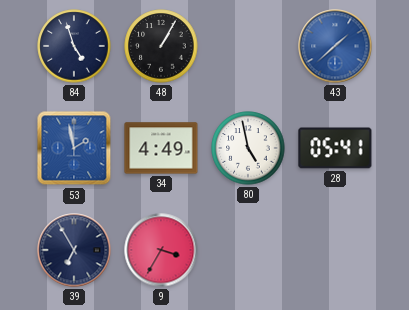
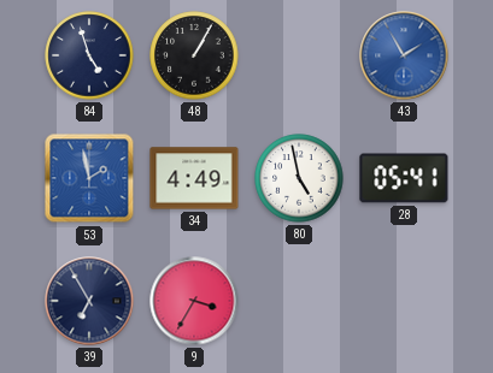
43: 1:38 -> 1:55 (404, 55)
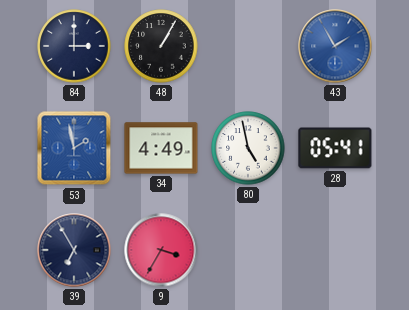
84: 4:57 -> 3:00 (74, 46)
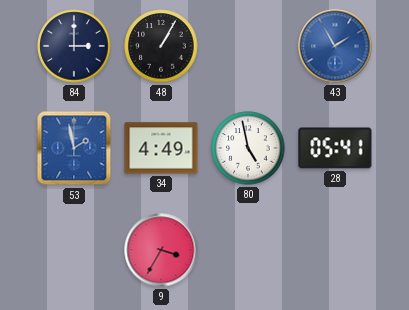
39: 6:55 -> none (74, 250)
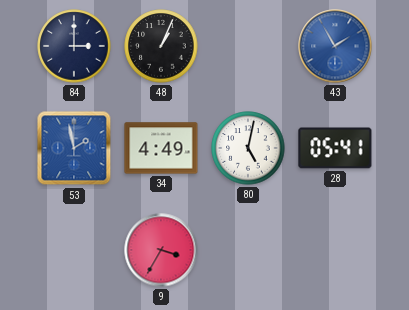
48: 1:05 -> 1:04 (161, 46)
80: 4:58 -> 5:02 (248, 148)
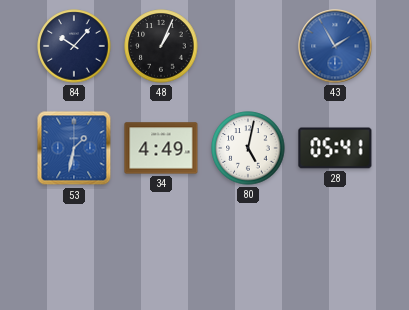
84: 3:00 -> 10:07 (74, 46)
53: 1:58 -> 1:32 (74, 148)
9: 3:35 -> none (161, 250)
